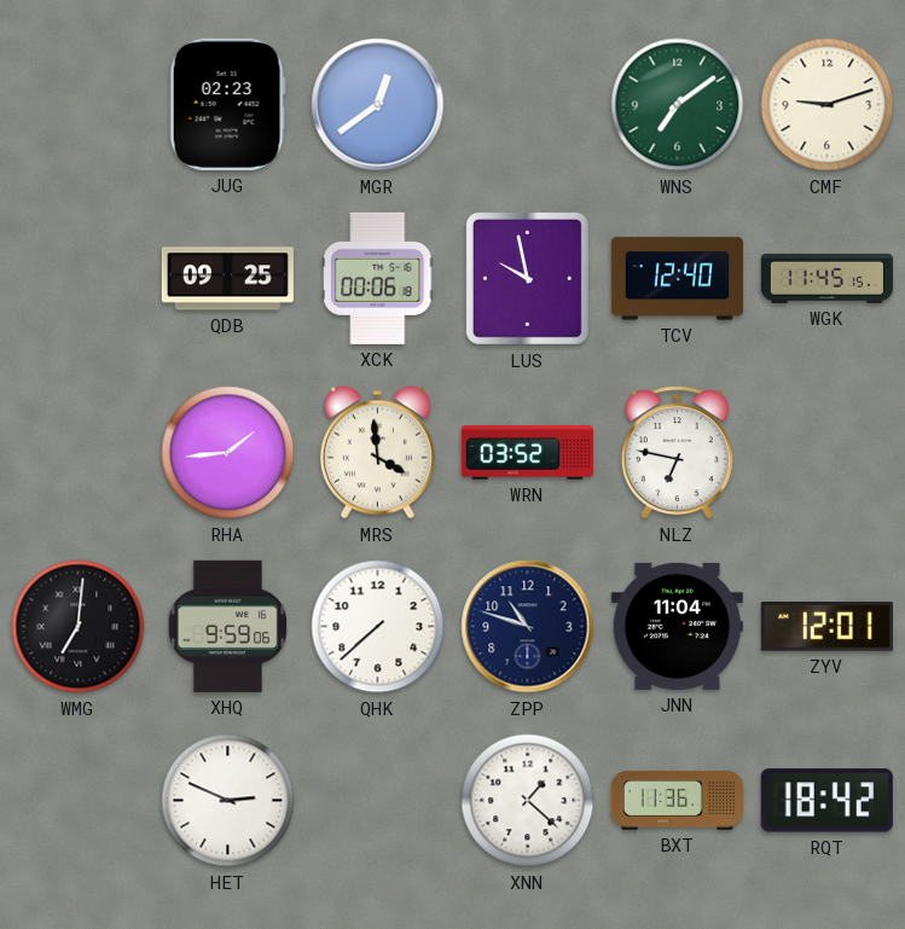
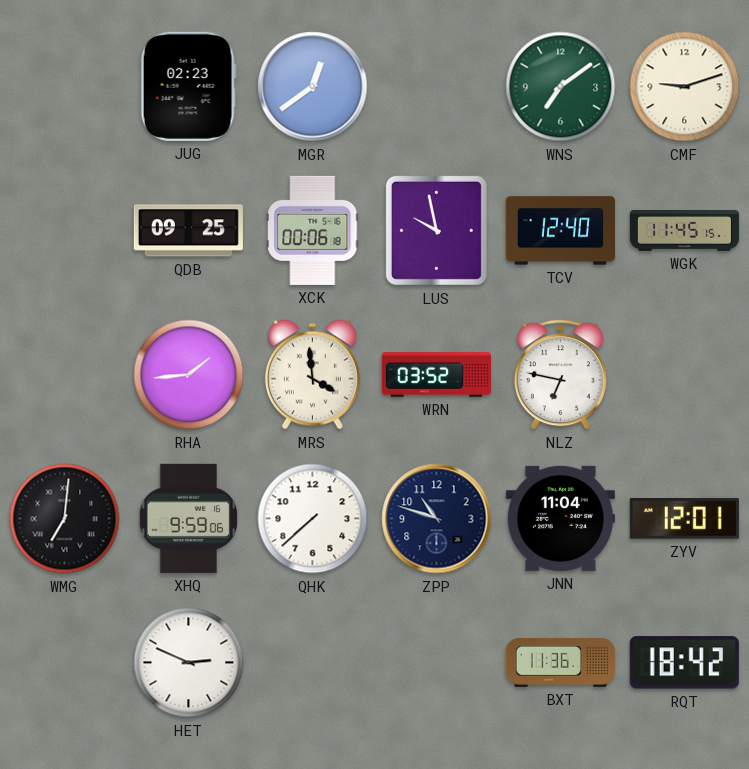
XNN: 1:22 -> none (528, 801)
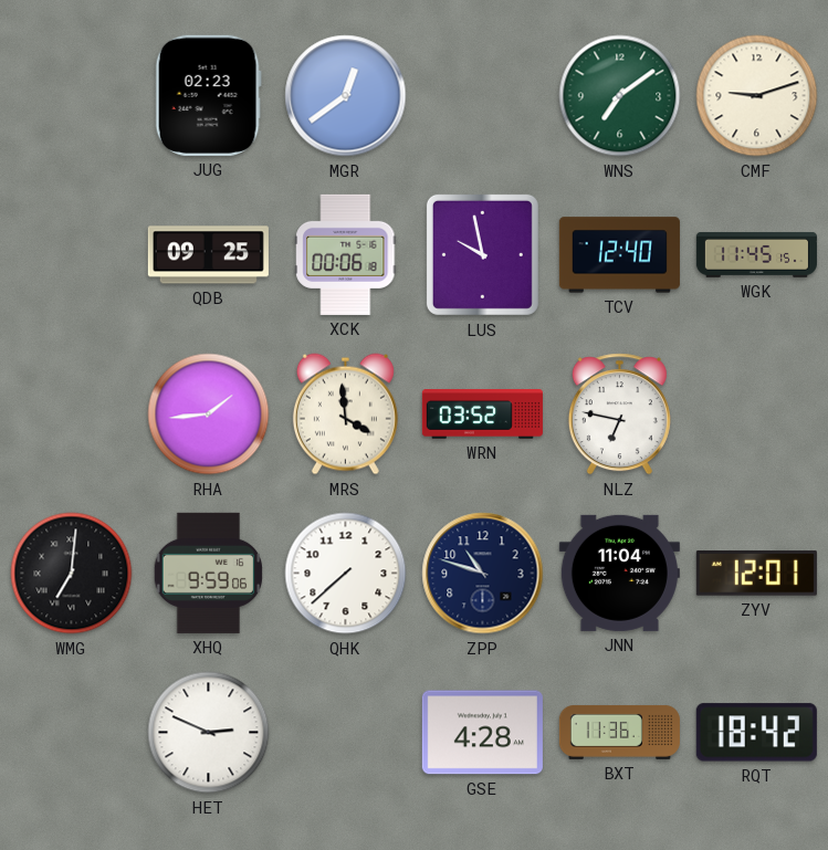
GSE: none -> 4:28 (482, 733)
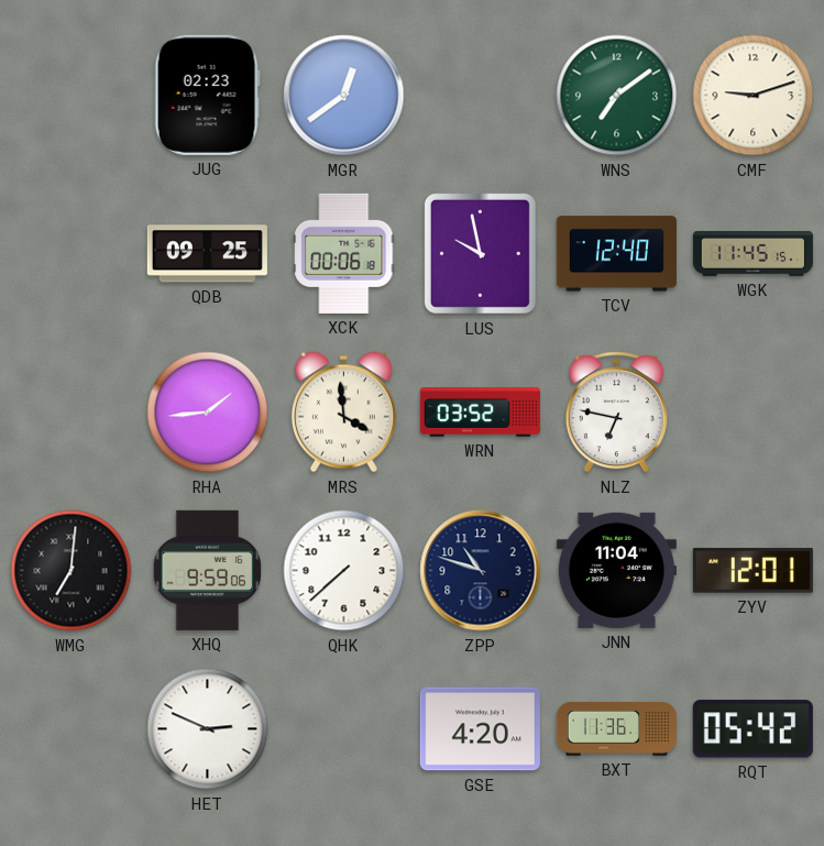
GSE: 4:28 -> 4:20 (480, 729)
RQT: 18:42 -> 05:42 (752, 729)
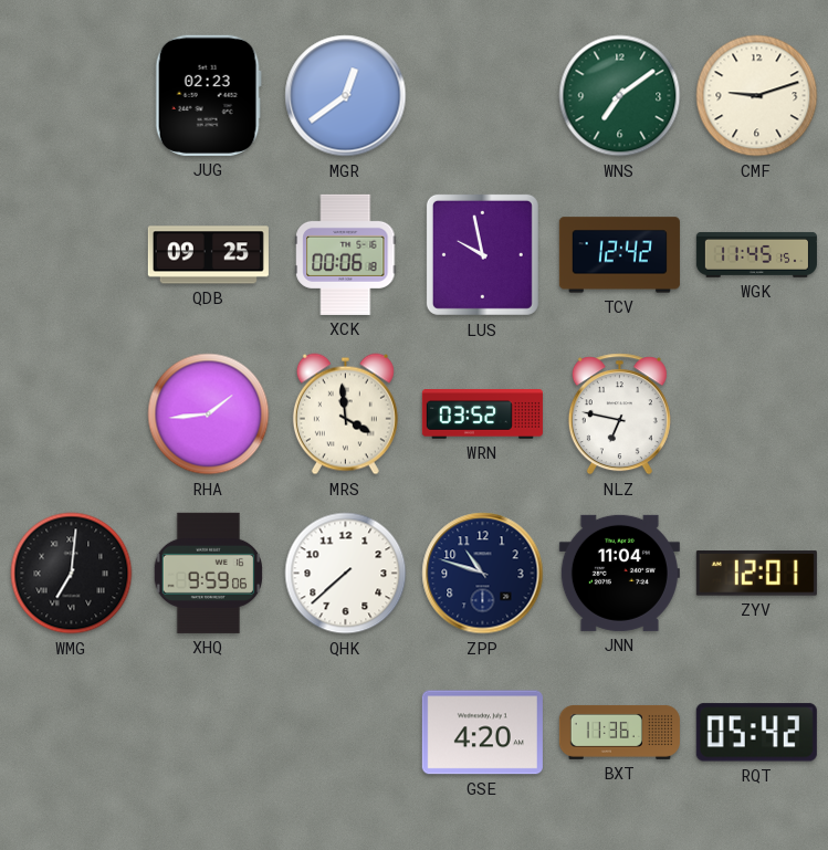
TCV: 12:40 -> 12:42 (619, 255)
HET: 2:49 -> none (208, 729)
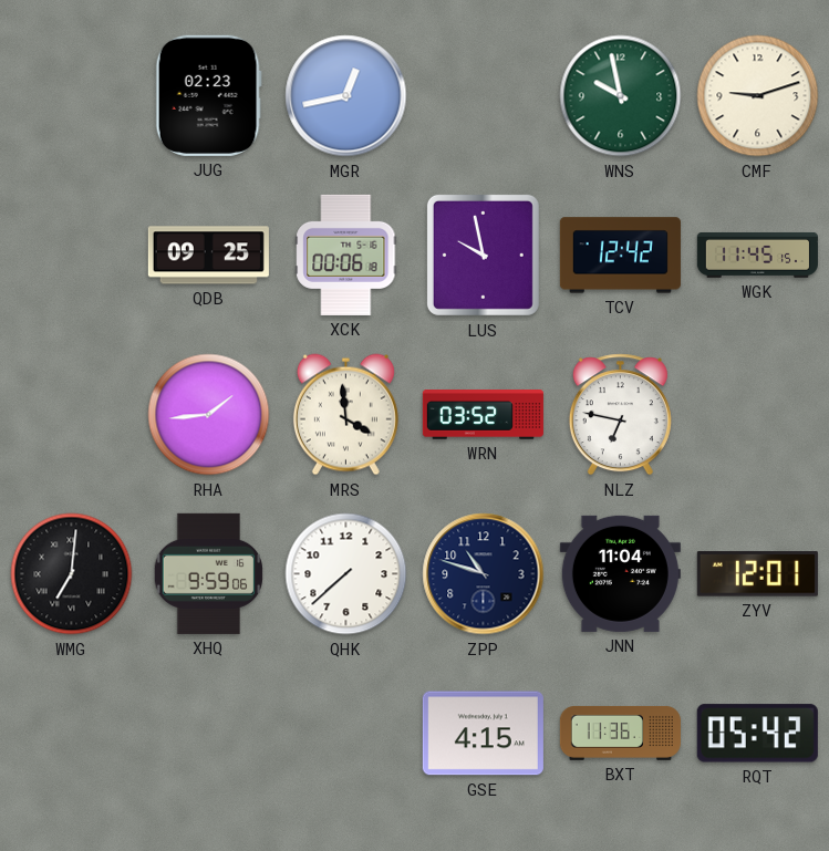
MGR: 12:39 -> 12:43 (346, 96)
WNS: 7:09 -> 9:58 (621, 96)
GSE: 4:20 -> 4:15 (483, 734)
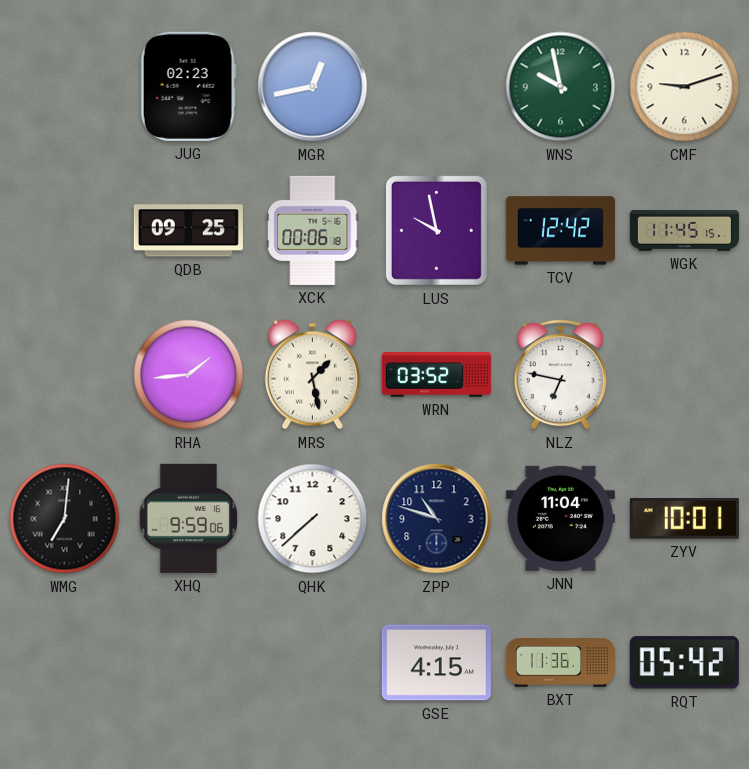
MRS: 3:59 -> 1:28 (312, 375)
ZYV: 12:01 -> 10:01 (684, 519)
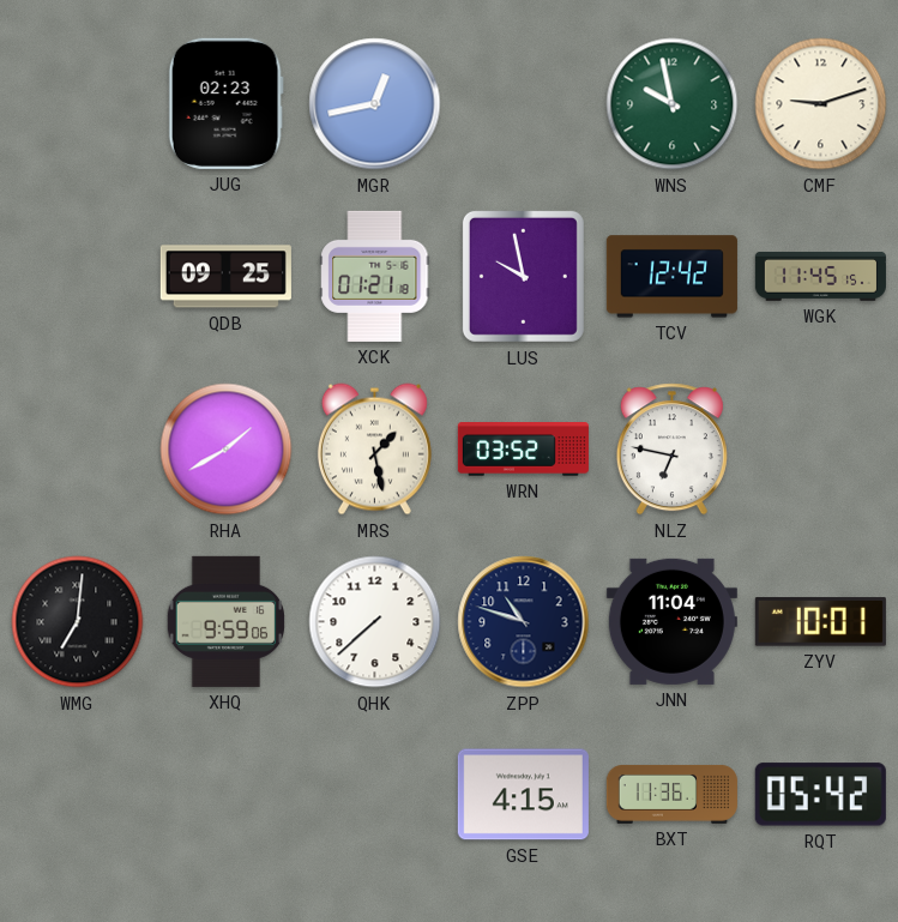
XCK: 00:06 -> 01:21 (375, 276)
RHA: 1:44 -> 1:40 (227, 450)
